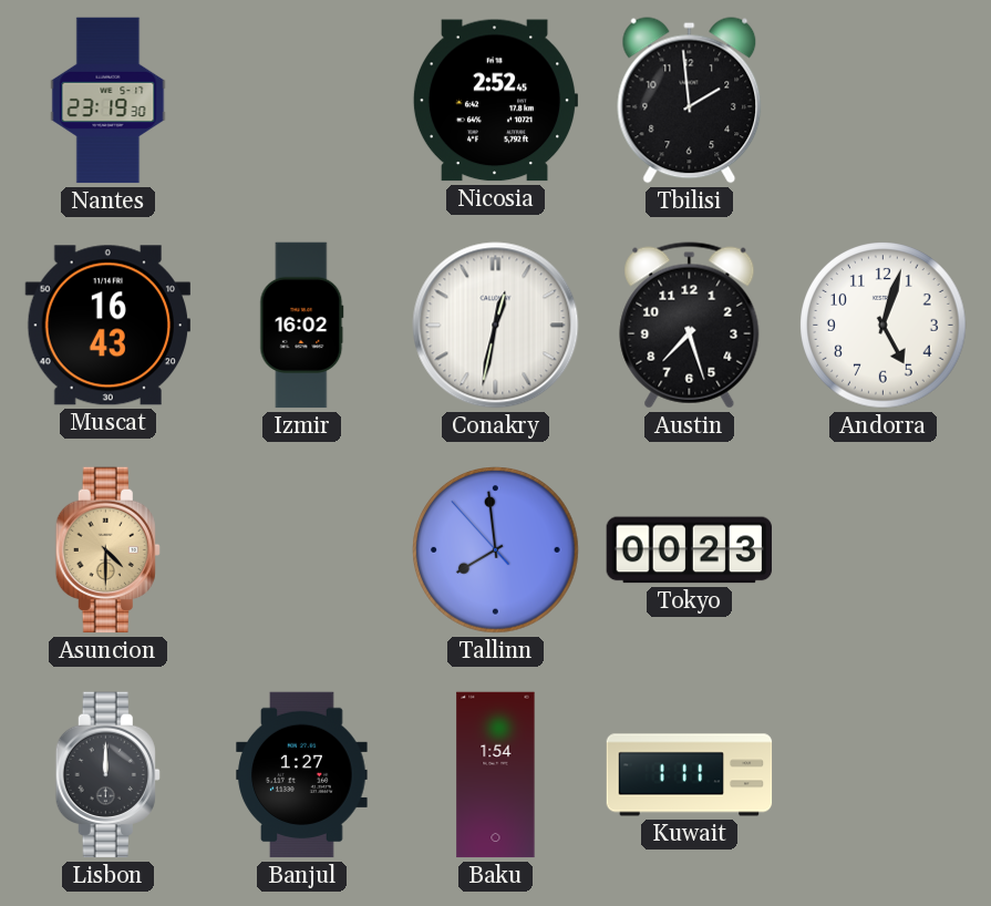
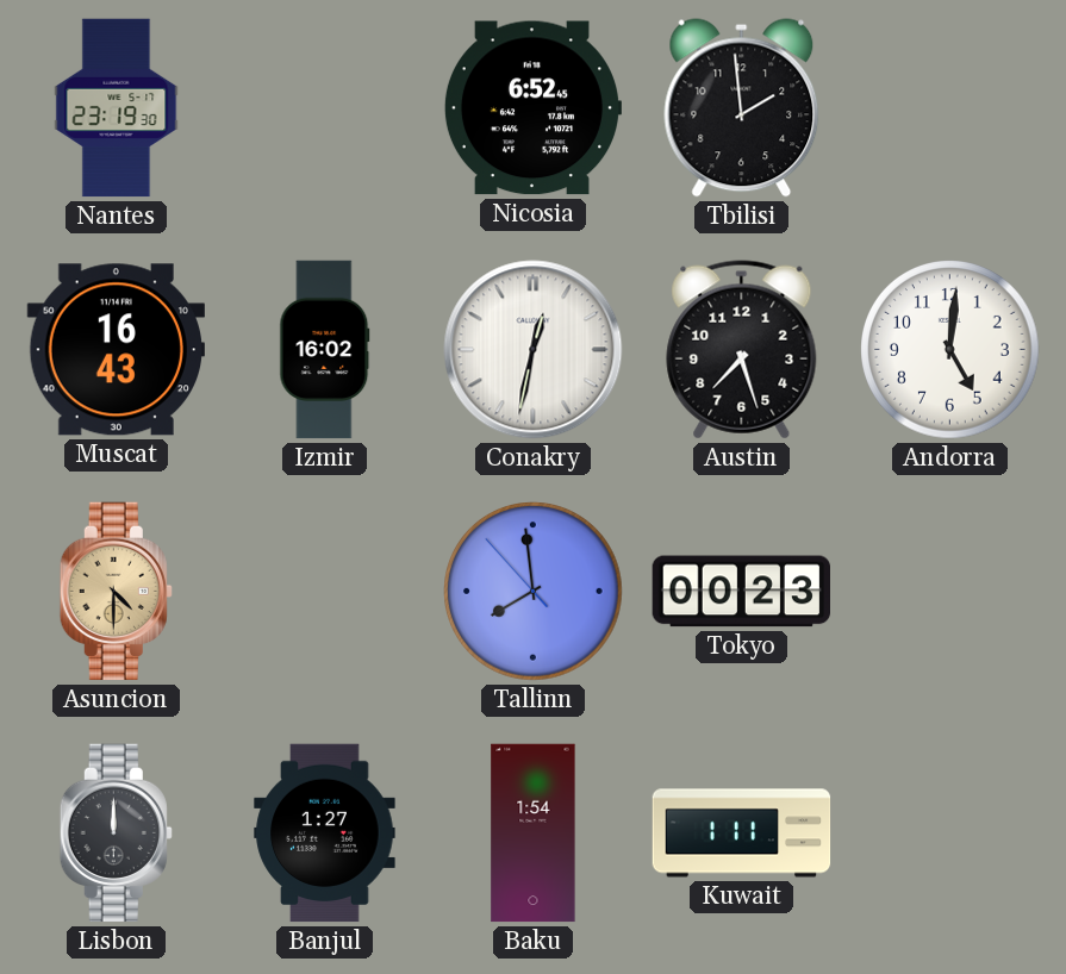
Nicosia: 2:52 -> 6:52 (531, 108)
Andorra: 5:03 -> 5:01 (950, 350)
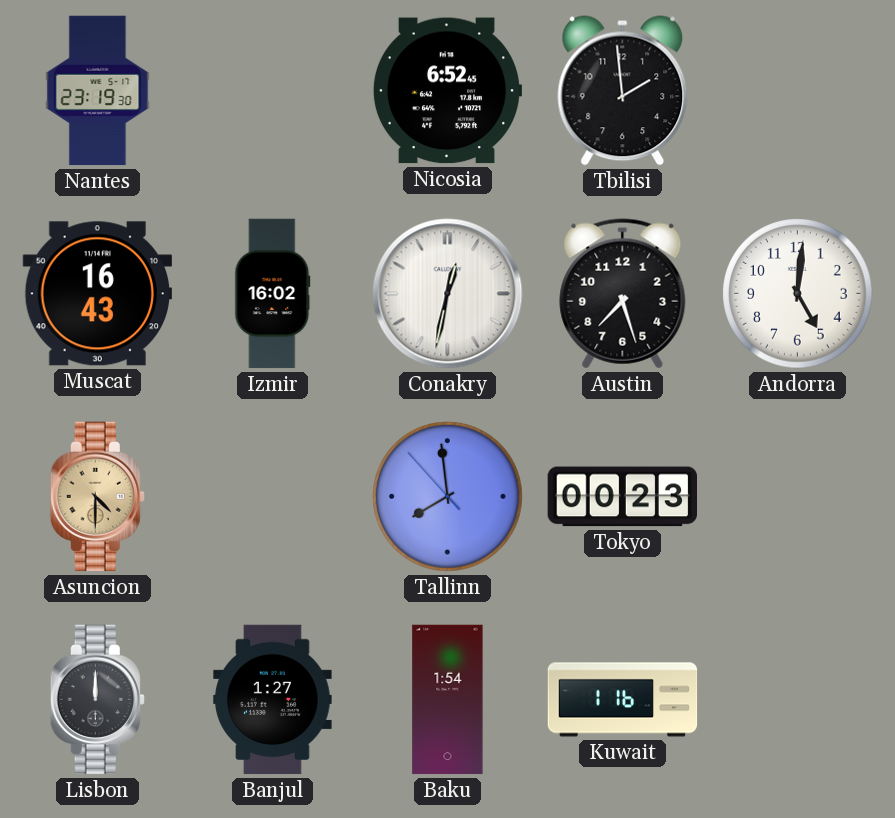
Kuwait: 1:11 -> 1:16 (623, 700)
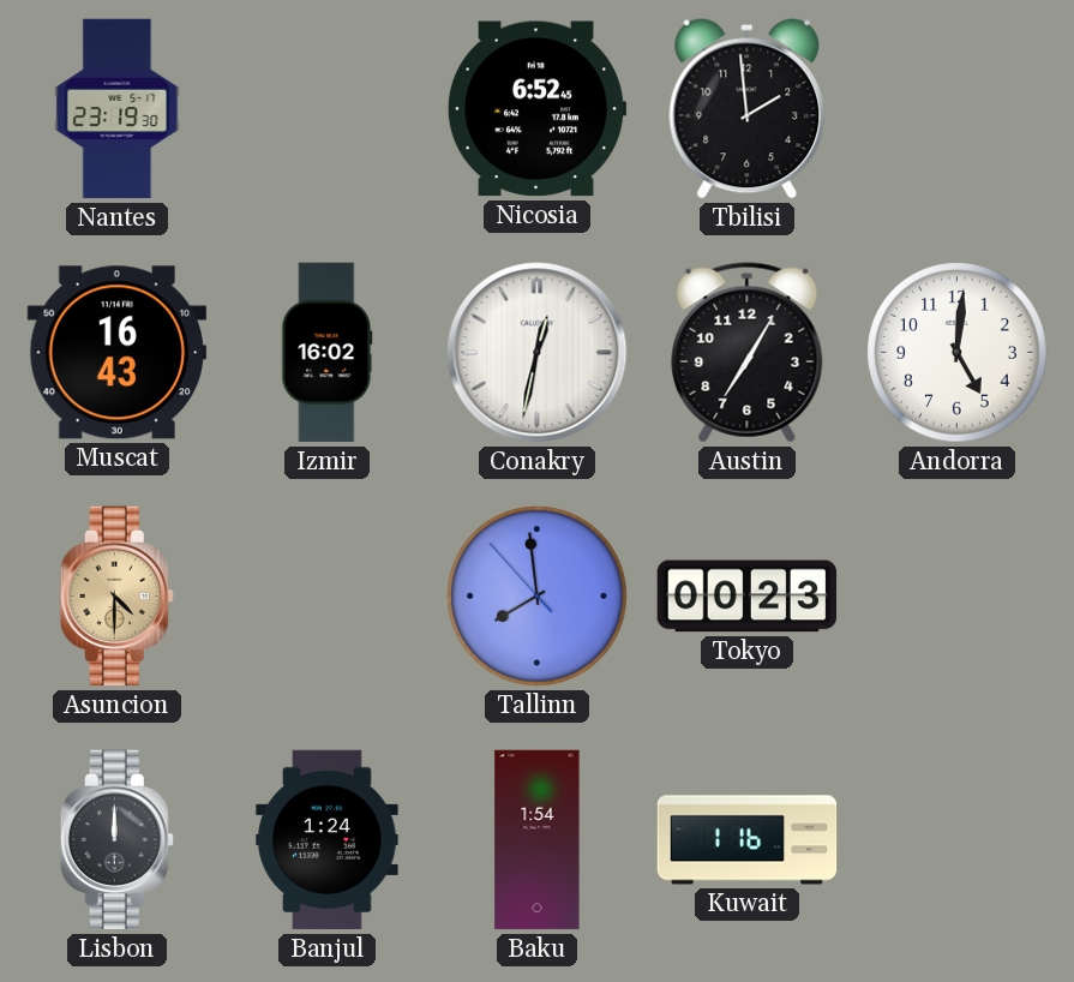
Austin: 7:27 -> 7:05 (748, 353)
Banjul: 1:27 -> 1:24 (328, 840)
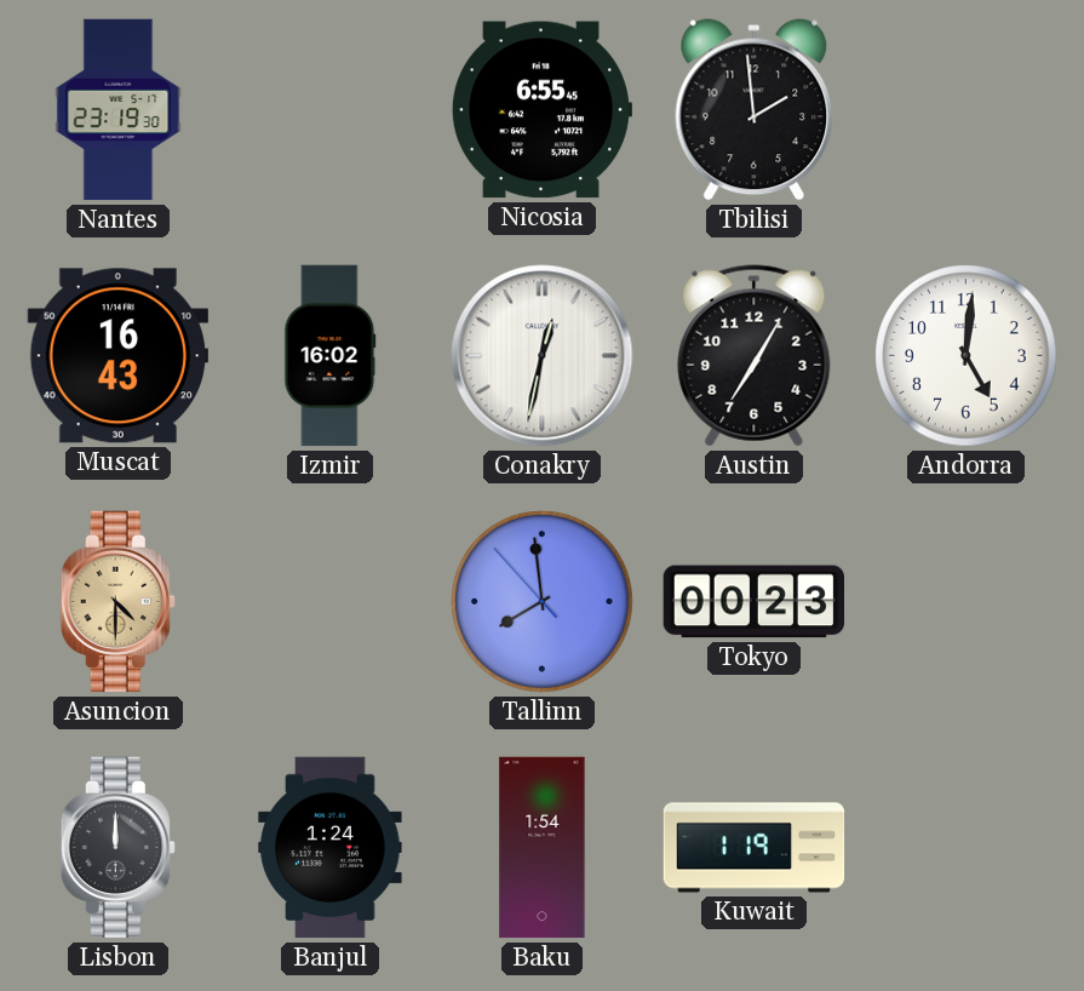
Nicosia: 6:52 -> 6:55 (540, 110)
Kuwait: 1:16 -> 1:19 (755, 848)
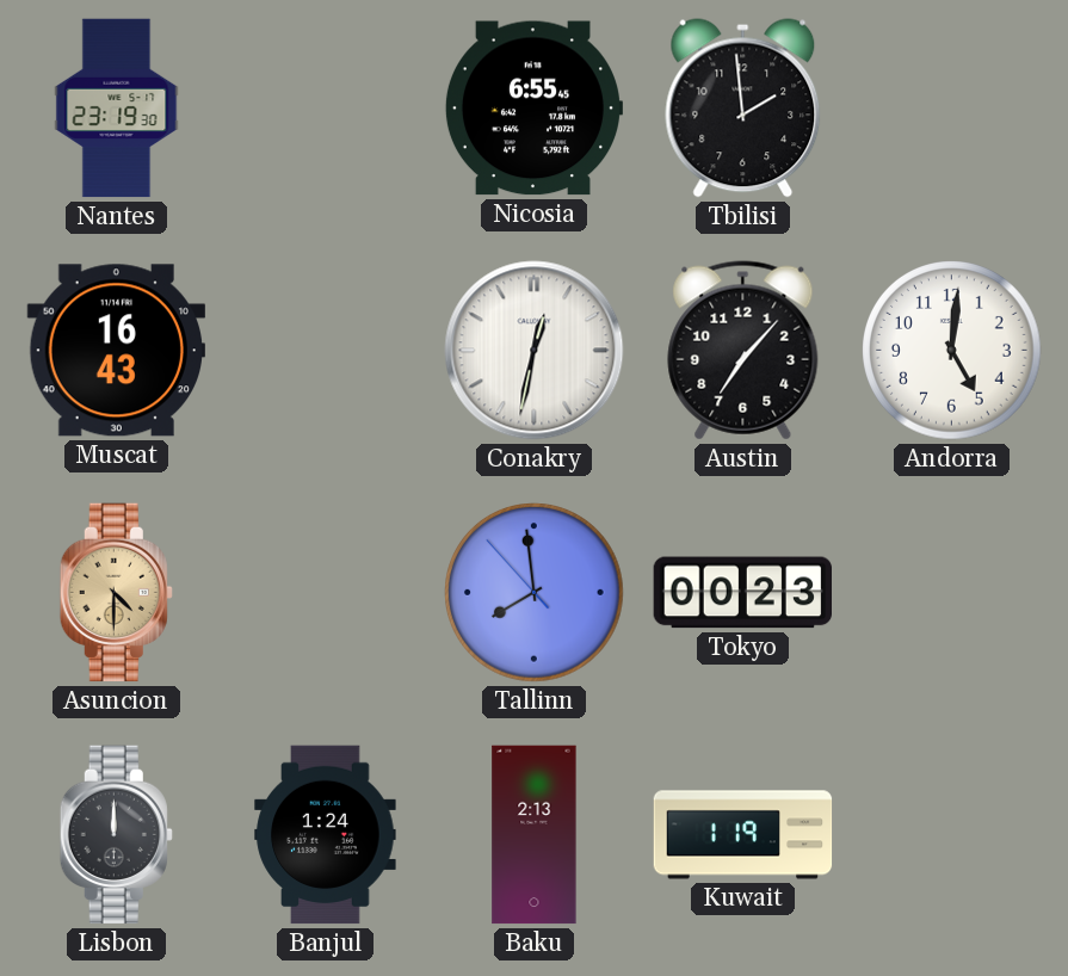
Izmir: 16:02 -> none (331, 356)
Austin: 7:05 -> 7:07 (743, 351)
Baku: 1:54 -> 2:13 (535, 835)
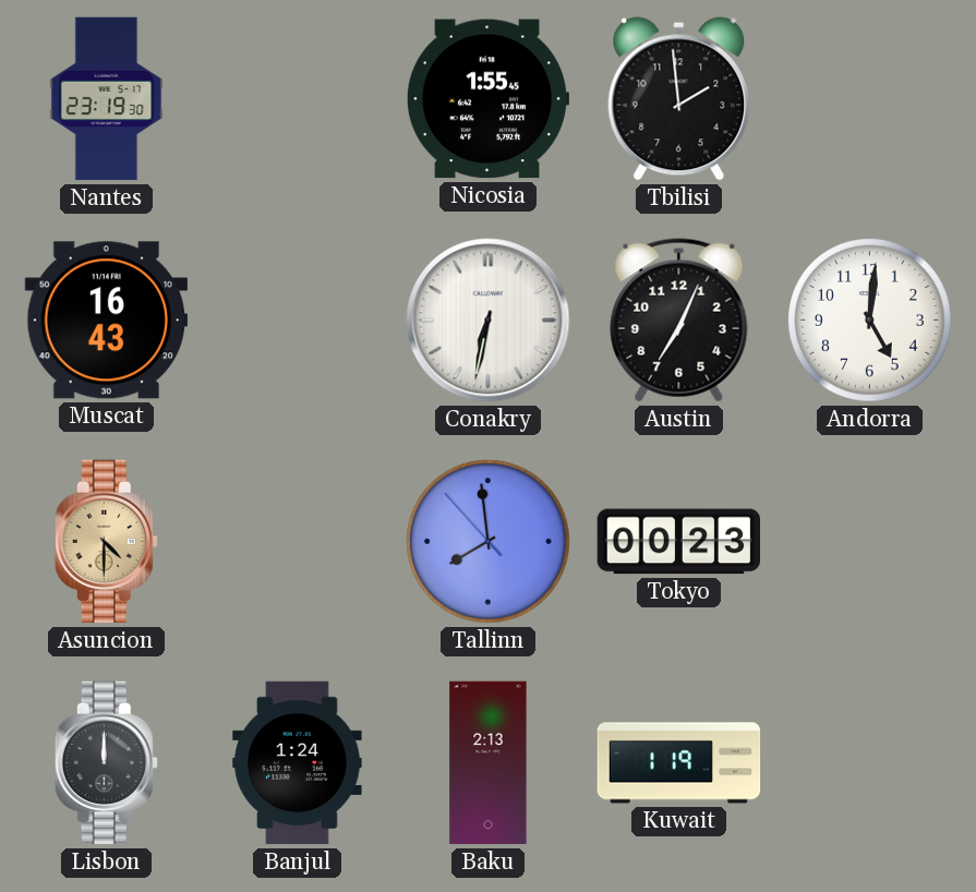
Nicosia: 6:55 -> 1:55 (486, 99)
Conakry: 12:32 -> 6:32 (489, 321)
Austin: 7:07 -> 7:04 (679, 321)
